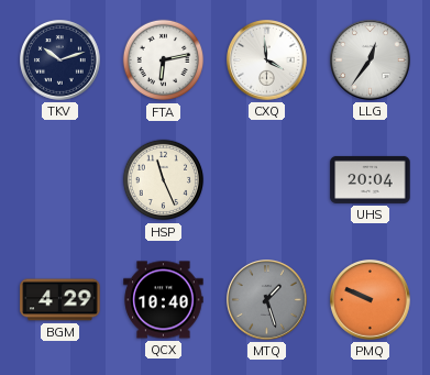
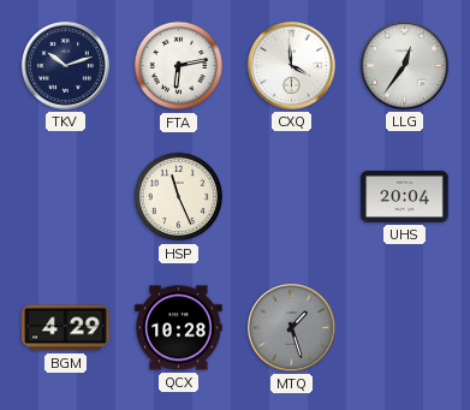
QCX: 10:40 -> 10:28 (179, 328)
PMQ: 9:49 -> none (371, 300)
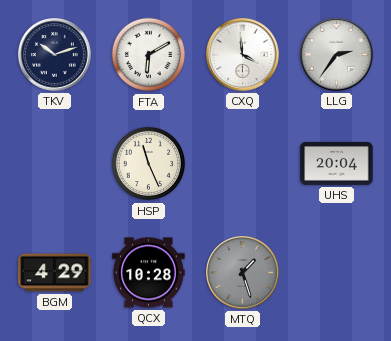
FTA: 6:13 -> 6:10 (149, 55)
LLG: 12:36 -> 2:36 (337, 55)
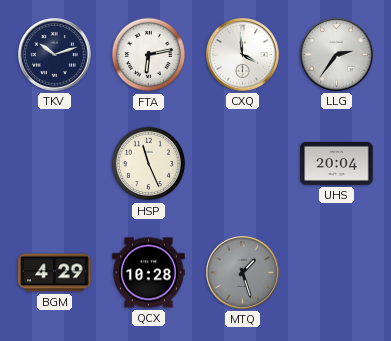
FTA: 6:10 -> 6:13 (149, 55)
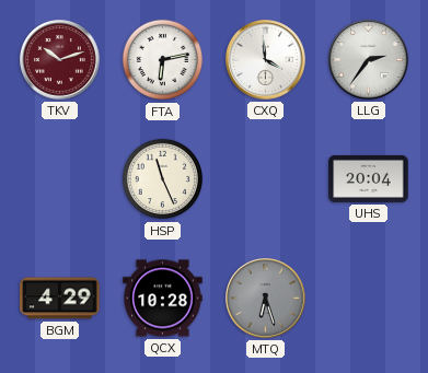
TKV dial: navy -> burgundy (60, 60)
MTQ: 1:27 -> 6:27 (266, 299)
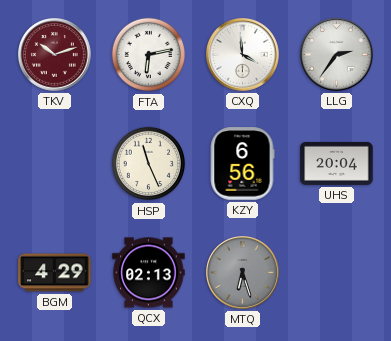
KZY: none -> 6:56 (242, 164)
QCX: 10:28 -> 02:13 (149, 273)
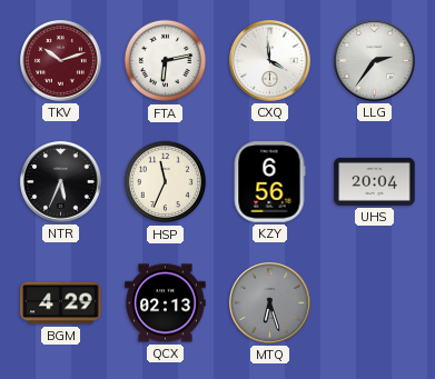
NTR: none -> 5:34 (61, 182)
HSP: 11:26 -> 11:34 (166, 182)
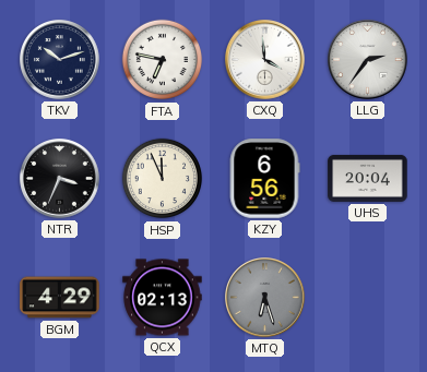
TKV dial: burgundy -> navy (60, 60)
FTA: 6:13 -> 6:47 (163, 60)
NTR: 5:34 -> 3:34 (60, 179)
HSP: 11:34 -> 11:56 (163, 179)
